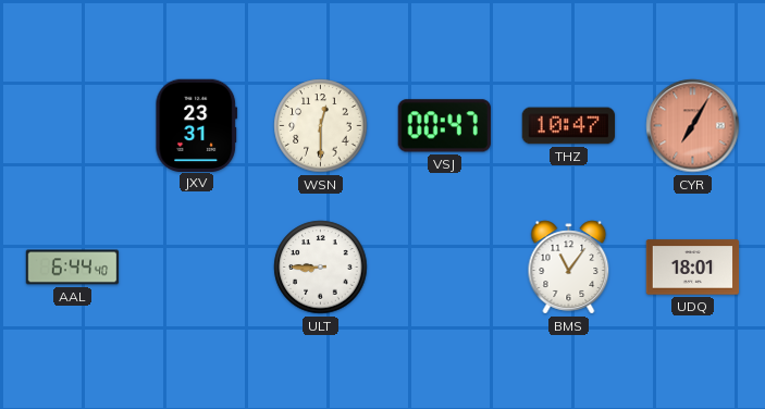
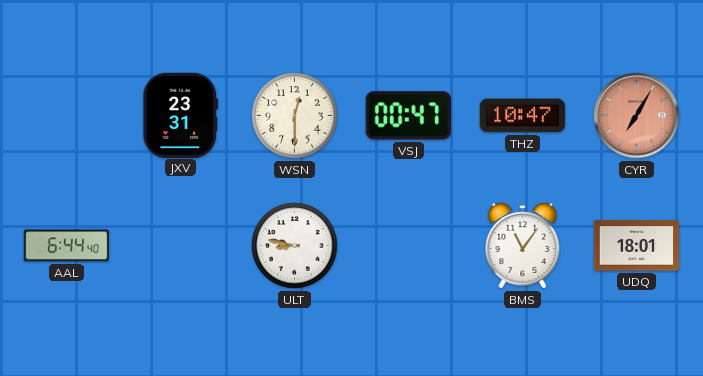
ULT: 8:45 -> 8:47 (295, 246)
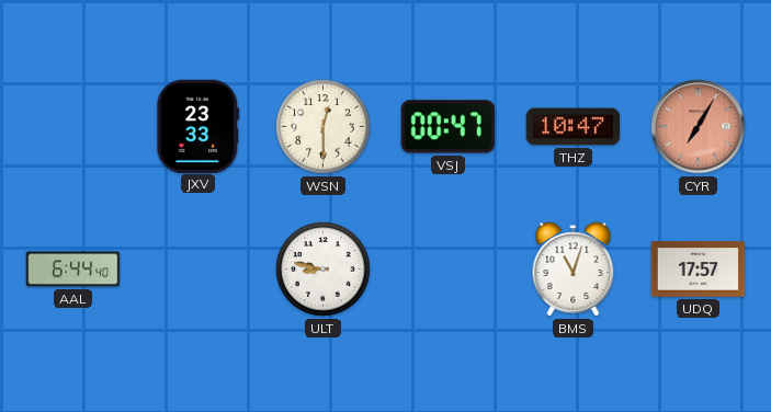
JXV: 23:31 -> 23:33 (199, 126)
BMS: 11:06 -> 11:03 (574, 270)
UDQ: 18:01 -> 17:57 (699, 270)
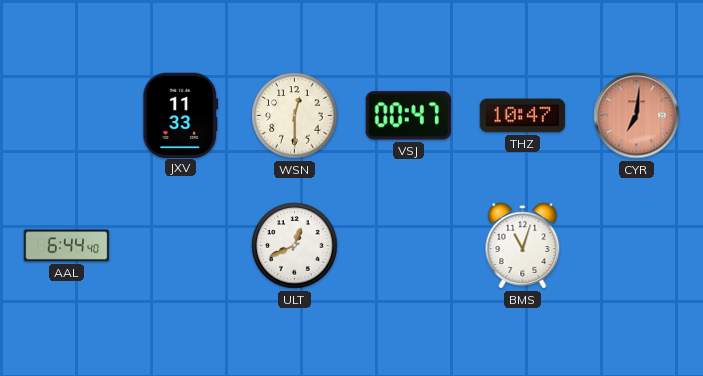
JXV: 23:33 -> 11:33 (181, 115)
CYR: 7:05 -> 7:01 (637, 116)
ULT: 8:47 -> 12:41 (295, 246)
UDQ: 17:57 -> none (699, 270)
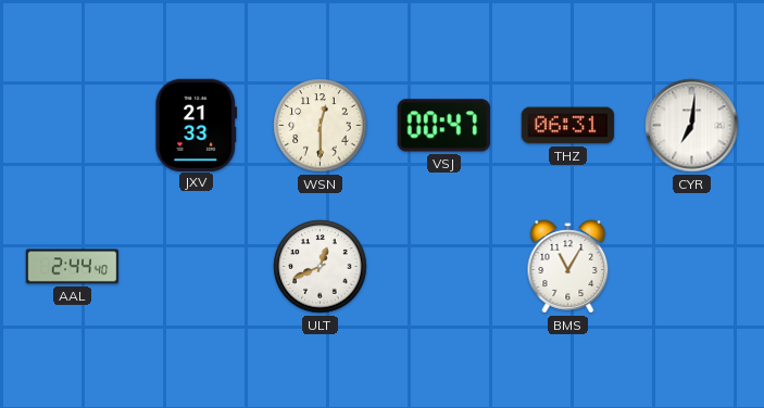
JXV: 11:33 -> 21:33 (197, 125)
THZ: 10:47 -> 06:31 (568, 126)
CYR dial: salmon -> white (692, 126)
AAL: 6:44 -> 2:44 (73, 267)
BMS: 11:03 -> 11:05 (568, 267)
